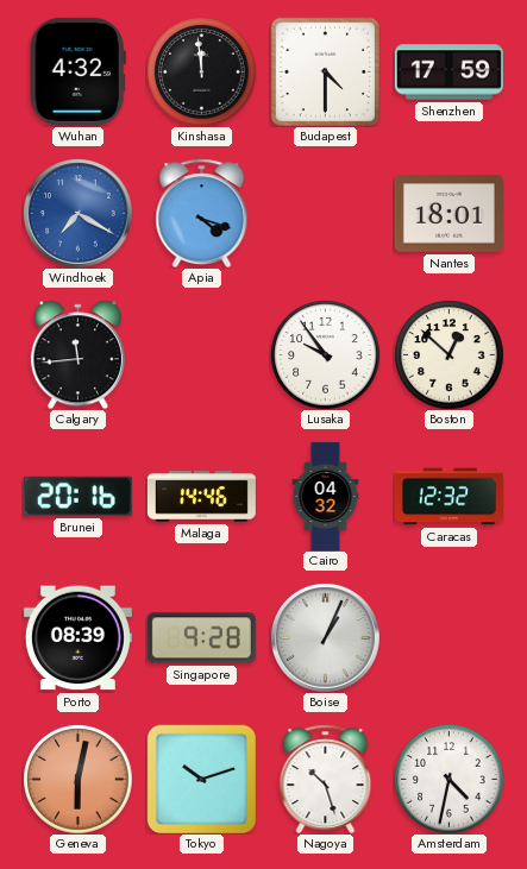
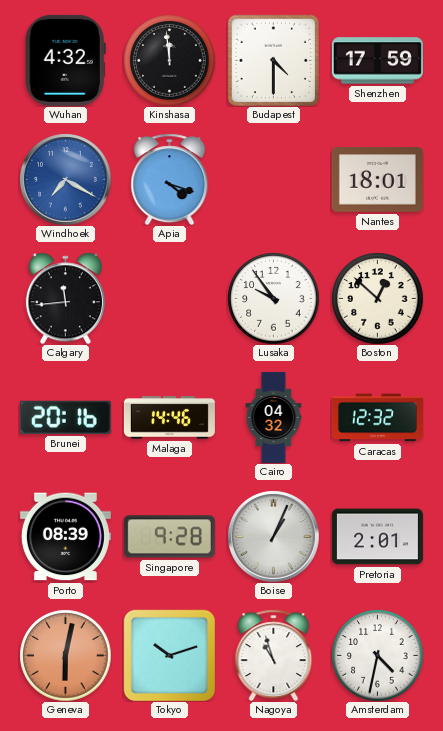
Pretoria: none -> 2:01 (377, 537)
Nagoya: 10:27 -> 10:57 (274, 655)
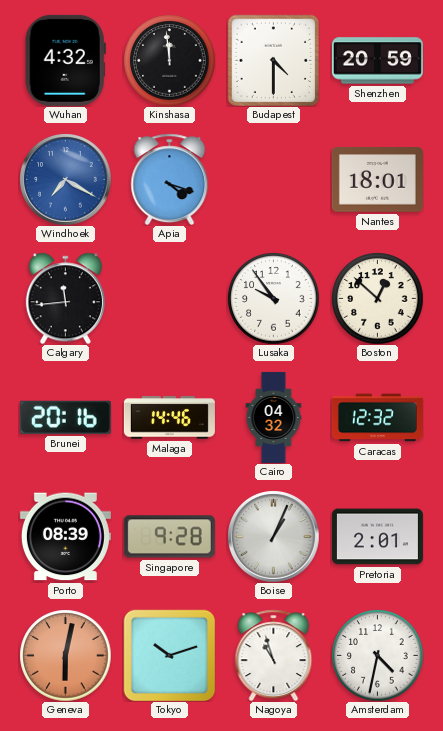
Shenzhen: 17:59 -> 20:59 (377, 61)
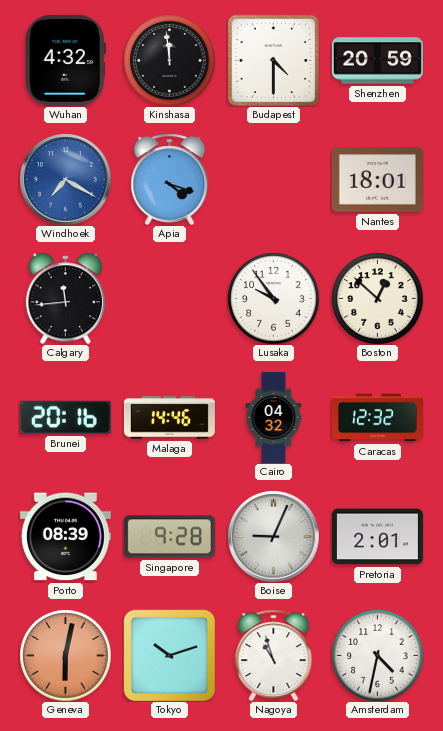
Boise: 1:04 -> 9:04 (273, 536)
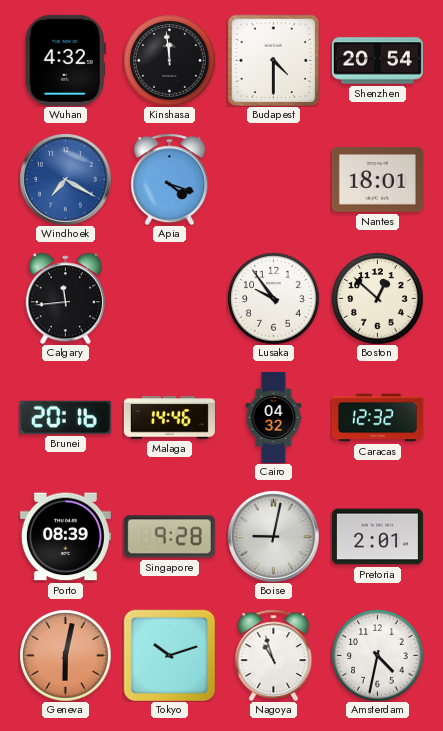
Shenzhen: 20:59 -> 20:54 (377, 61)
Boise: 9:04 -> 9:02 (273, 536)
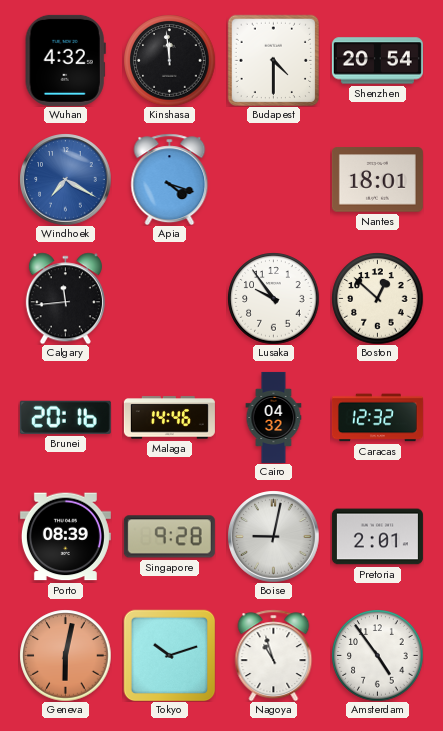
Amsterdam: 4:32 -> 4:54 (377, 655)
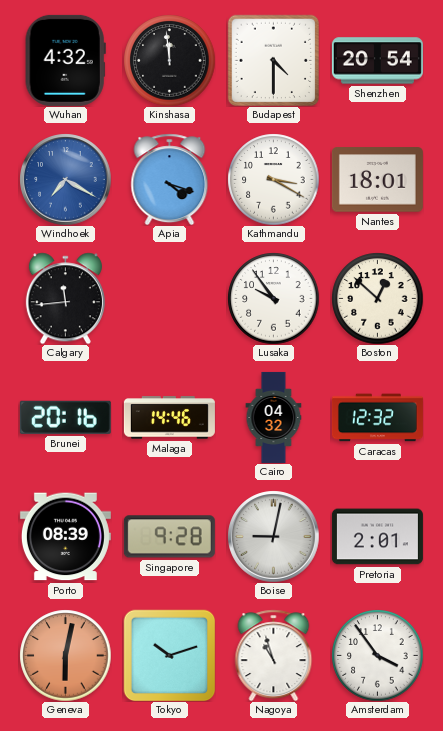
Kathmandu: none -> 3:20 (273, 179)
Amsterdam: 4:54 -> 3:54 (377, 655)
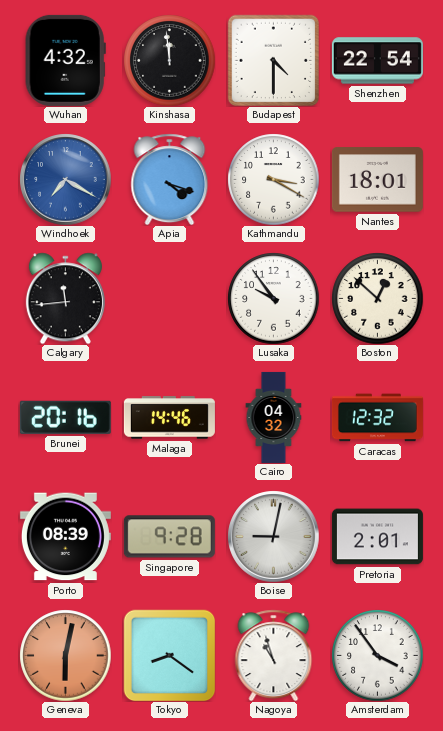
Shenzhen: 20:54 -> 22:54 (377, 61)
Tokyo: 10:12 -> 8:21 (169, 655)
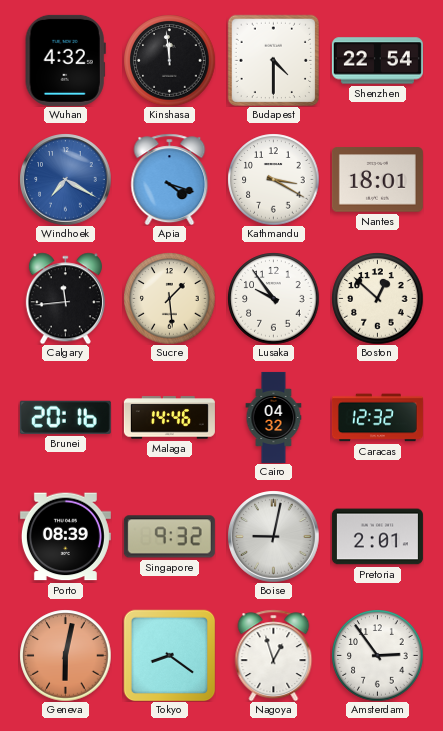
Sucre: none -> 1:29 (169, 298)
Singapore: 9:28 -> 9:32 (169, 537)
Nagoya: 10:57 -> 12:57 (274, 655)
Amsterdam: 3:54 -> 2:54 (377, 655)
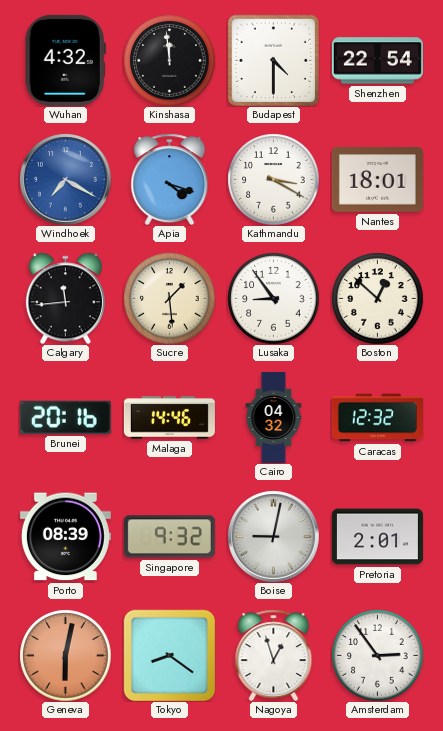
Lusaka: 9:54 -> 8:54 (273, 298)
